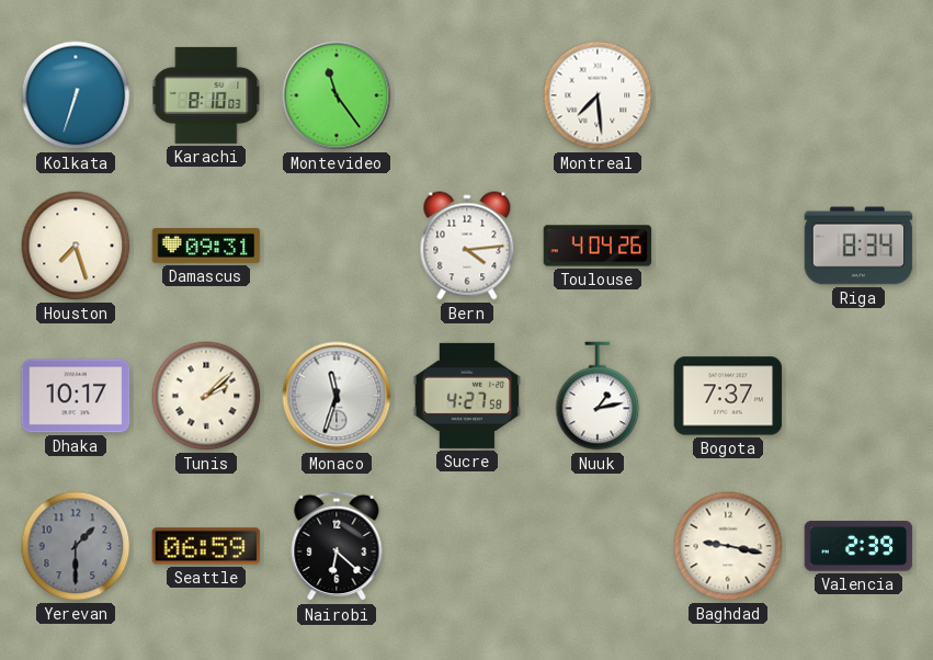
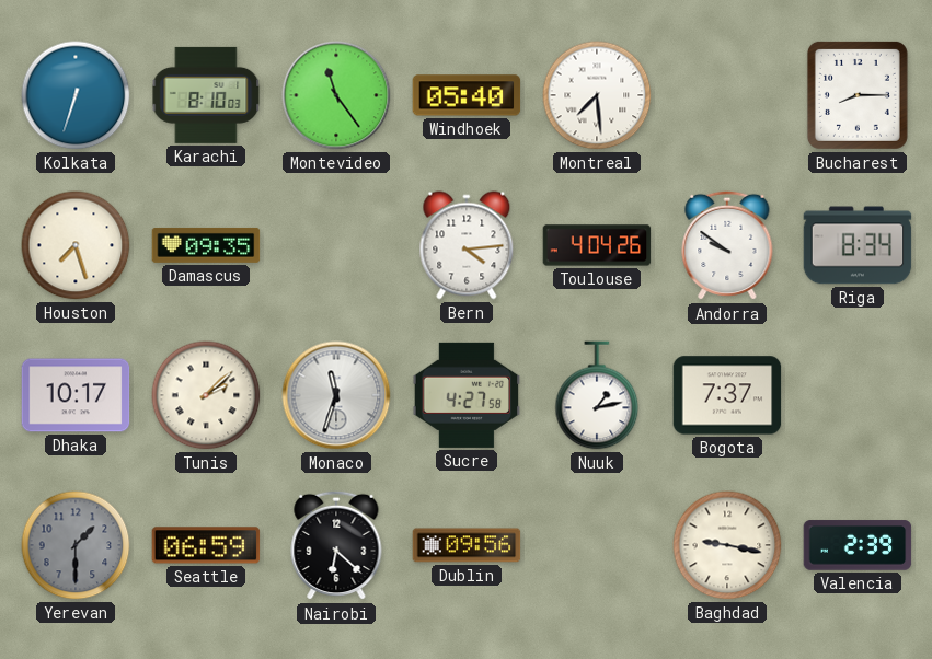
Windhoek: none -> 05:40 (467, 95)
Bucharest: none -> 8:15 (858, 95)
Damascus: 09:31 -> 09:35 (206, 245)
Andorra: none -> 9:51 (727, 245)
Dublin: none -> 09:56 (467, 545)
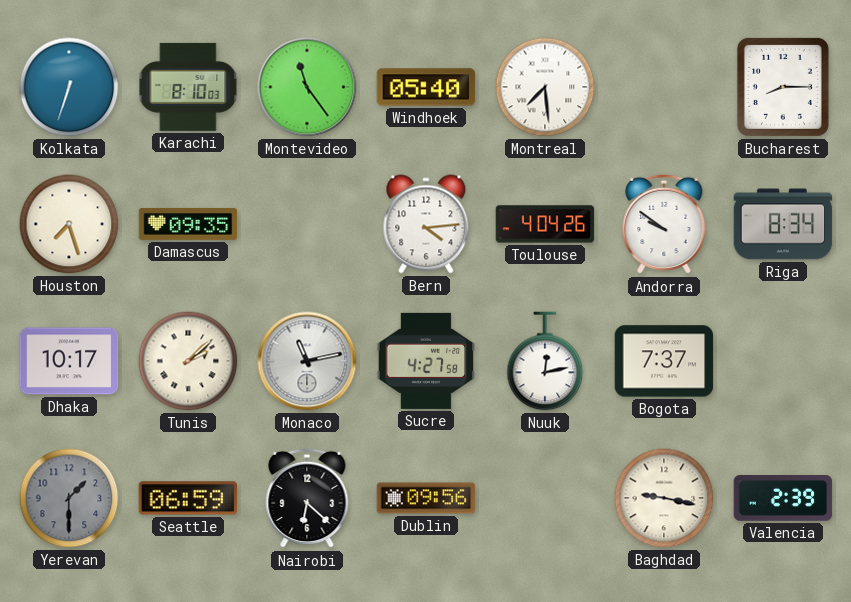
Monaco: 11:33 -> 11:13 (307, 361)
Nuuk: 1:13 -> 12:13 (545, 361)
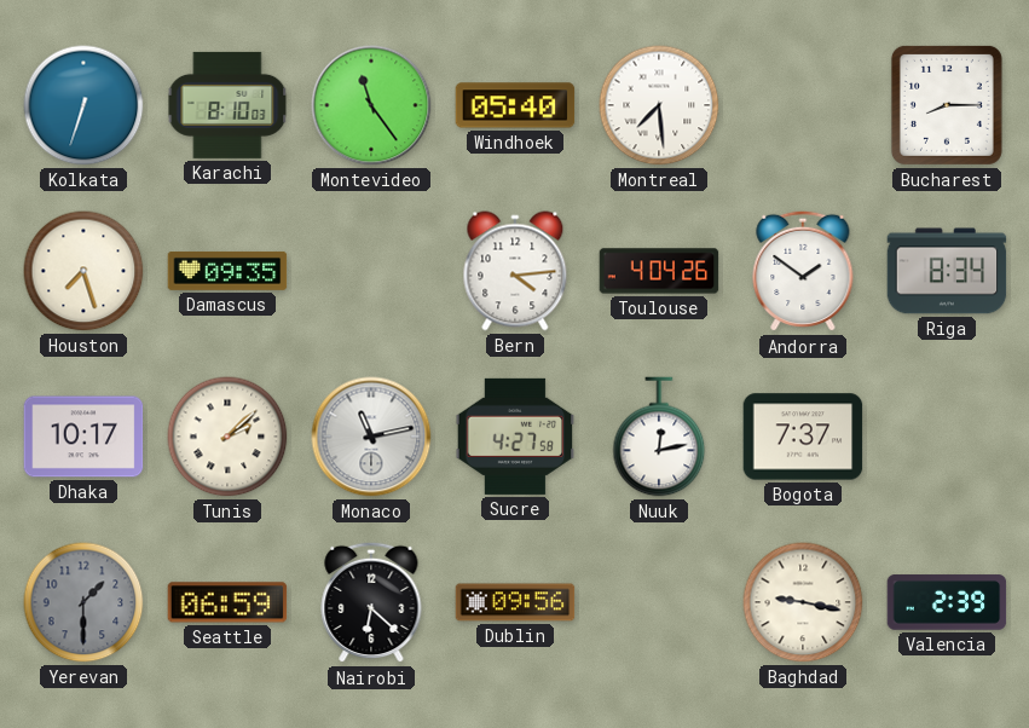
Andorra: 9:51 -> 1:51 (803, 271)
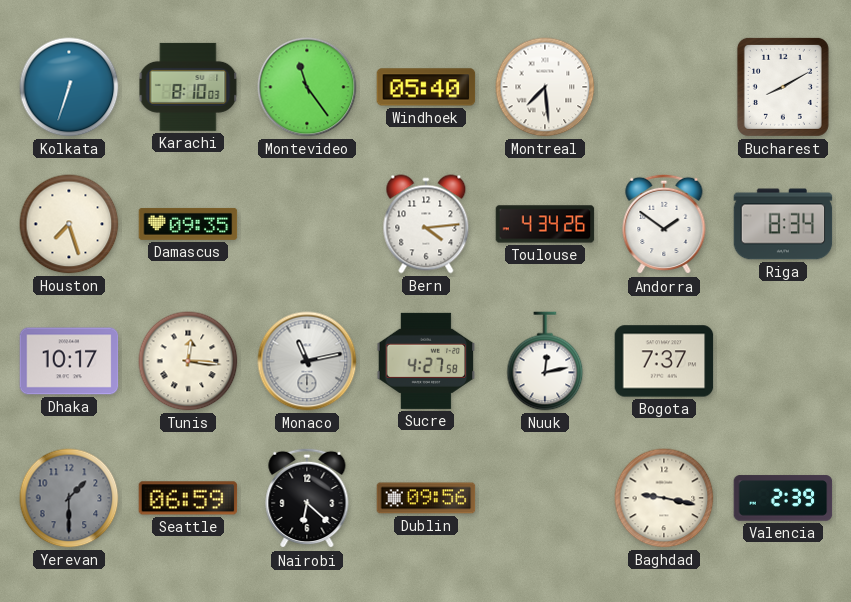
Bucharest: 8:15 -> 8:10 (783, 87)
Toulouse: 4:04 -> 4:34 (545, 224)
Tunis: 2:08 -> 12:16 (188, 361)
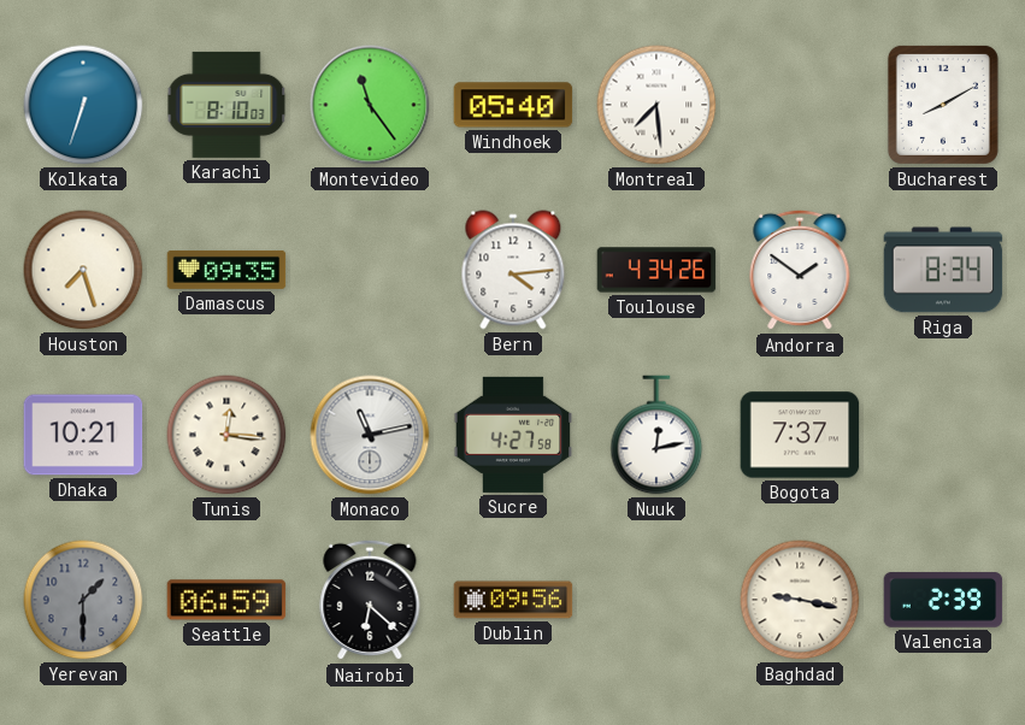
Dhaka: 10:17 -> 10:21 (83, 435)
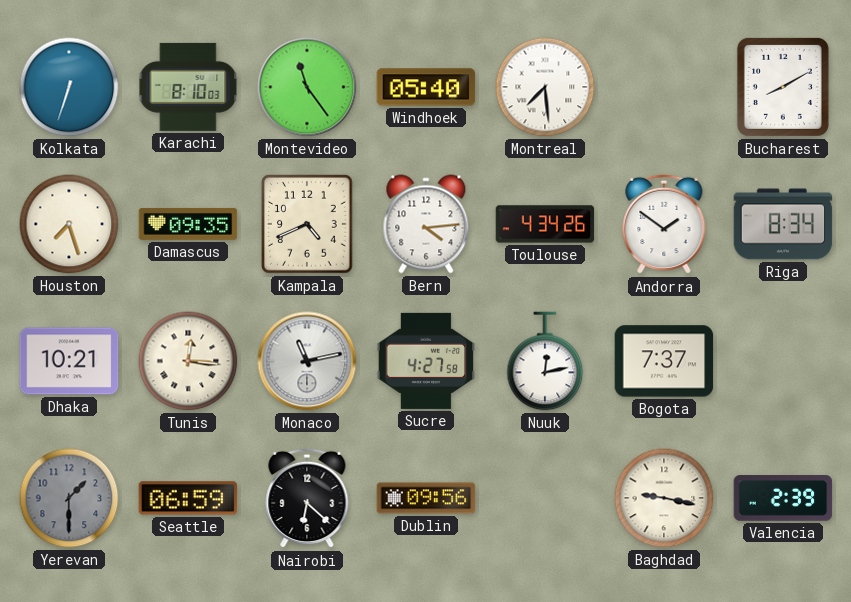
Kampala: none -> 4:41 (308, 224)
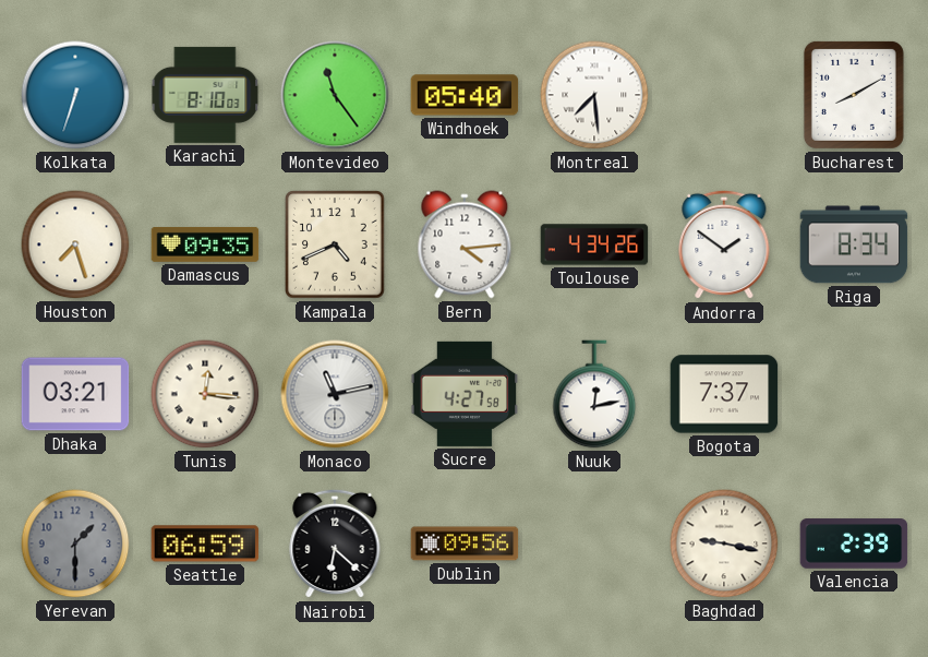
Dhaka: 10:21 -> 03:21 (75, 394)
